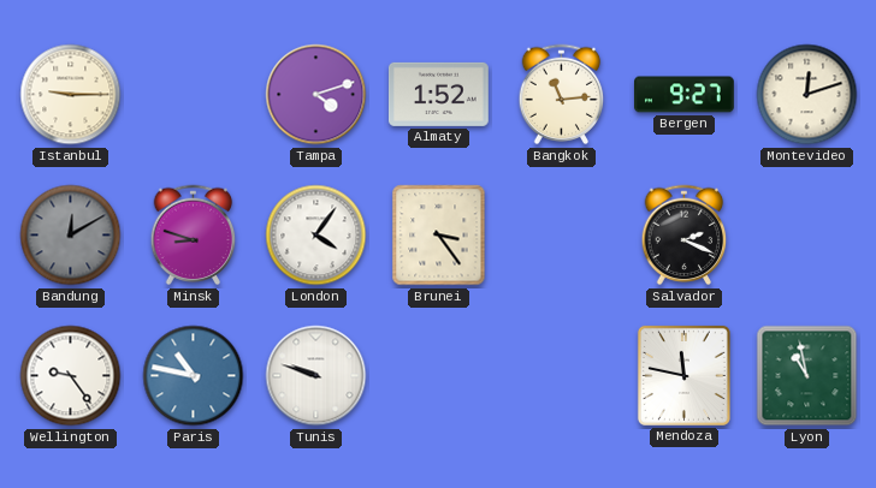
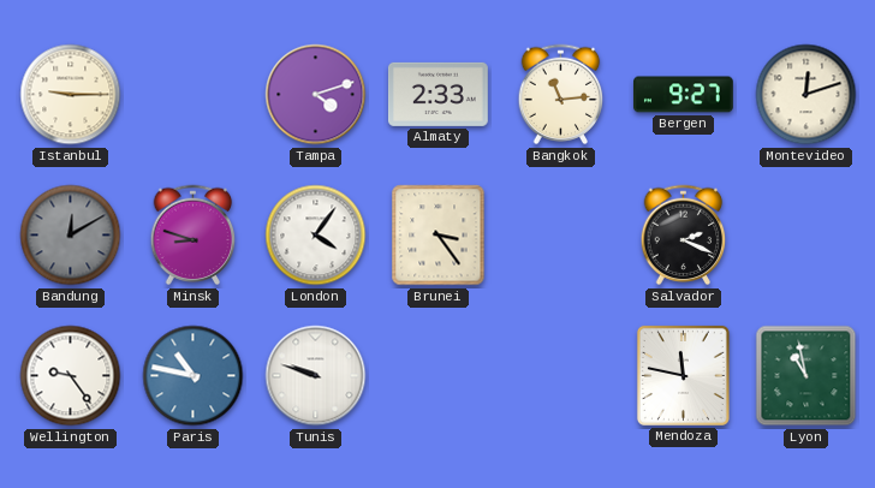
Almaty: 1:52 -> 2:33 (439, 94)
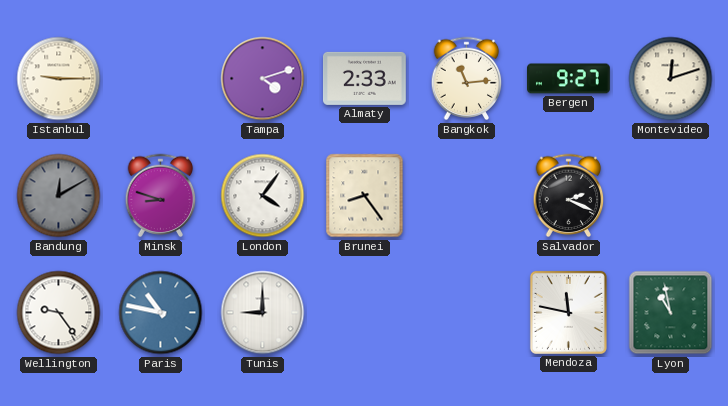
Brunei: 3:24 -> 8:24 (365, 196)
Tunis: 9:48 -> 9:00 (263, 313)
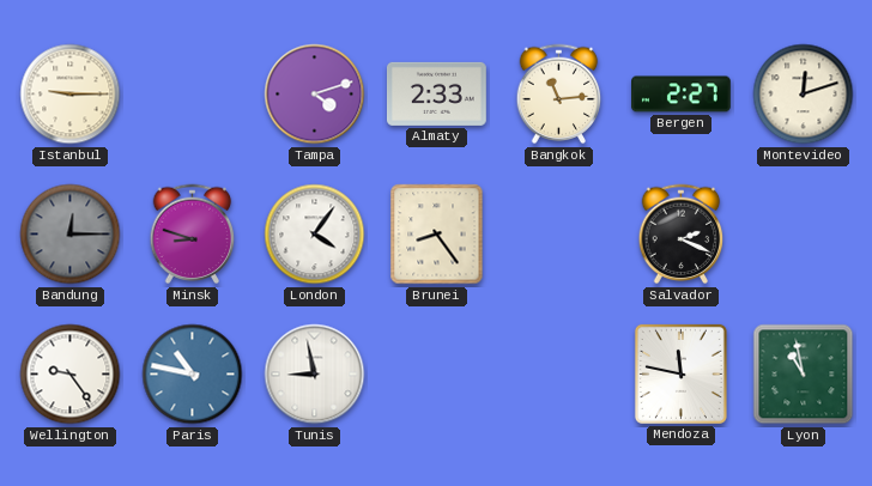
Bergen: 9:27 -> 2:27 (682, 95)
Bandung: 12:10 -> 12:15 (71, 235)
Tunis: 9:00 -> 8:58 (315, 375)
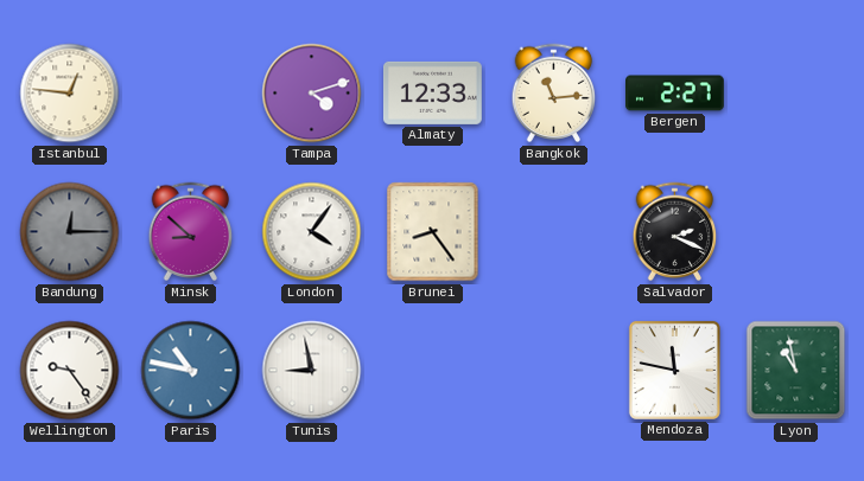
Istanbul: 9:15 -> 12:46 (70, 94)
Almaty: 2:33 -> 12:33 (433, 92)
Montevideo: 12:12 -> none (804, 95)
Minsk: 8:48 -> 8:52 (191, 232)
